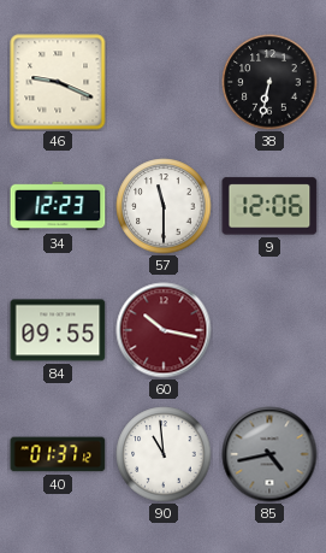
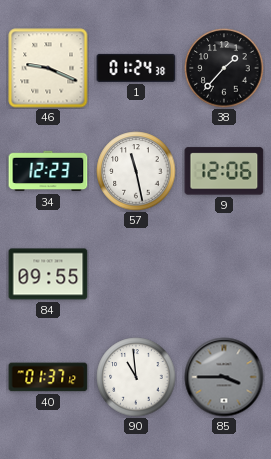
1: none -> 01:24 (136, 68)
38: 6:32 -> 1:37 (224, 68)
57: 11:30 -> 11:28 (136, 171)
60: 10:17 -> none (164, 330)
85: 4:43 -> 3:45 (224, 377)
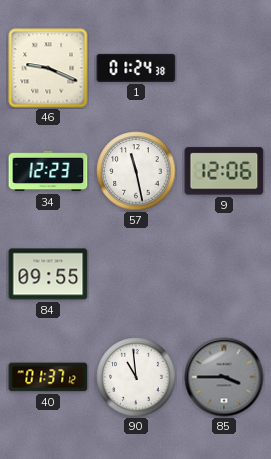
38: 1:37 -> none (224, 68)
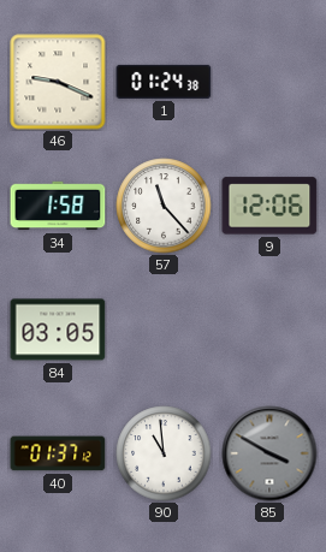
34: 12:23 -> 1:58 (58, 206)
57: 11:28 -> 11:23 (164, 206)
84: 09:55 -> 03:05 (58, 330)
85: 3:45 -> 3:50 (269, 453)
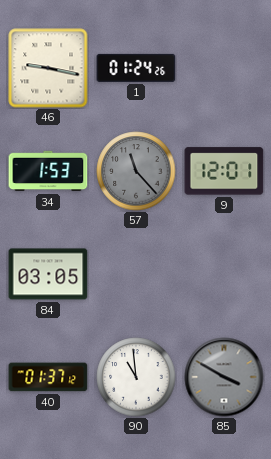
46: 9:19 -> 9:17 (48, 68)
1: 01:24:38 -> 01:24:26 (136, 68)
34: 1:58 -> 1:53 (48, 171)
57 dial: white -> grey (136, 171)
9: 12:06 -> 12:01 (224, 171)
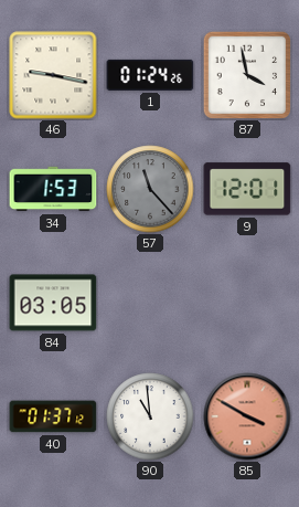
87: none -> 3:58 (246, 74)
85 dial: grey -> salmon (247, 416)
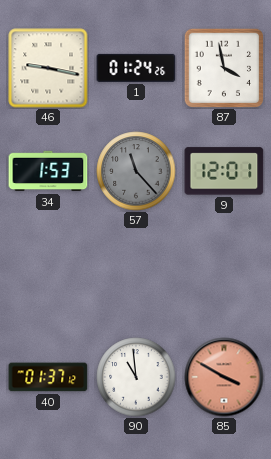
84: 03:05 -> none (53, 303)
